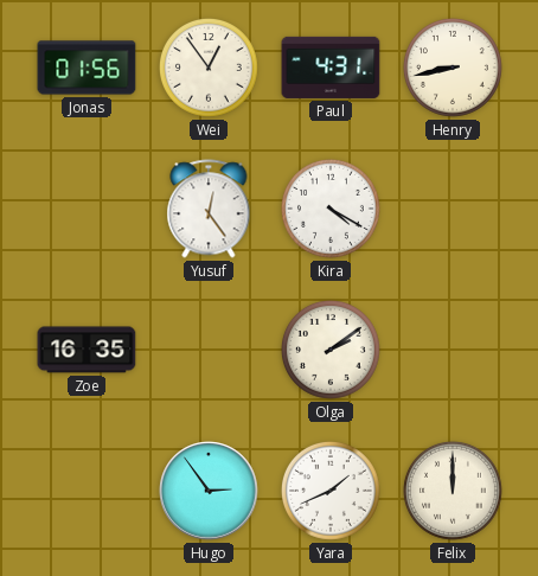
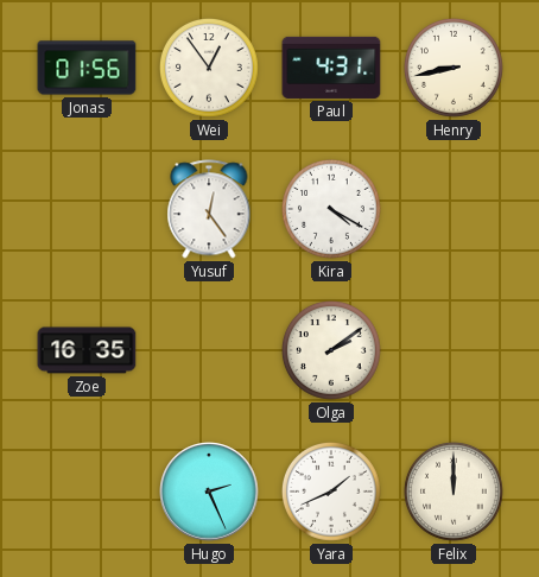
Hugo: 2:54 -> 2:26 (209, 492)
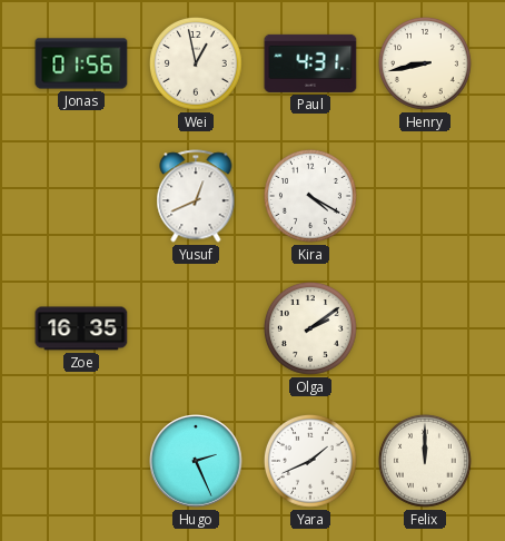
Wei: 12:54 -> 12:58 (196, 63)
Yusuf: 12:24 -> 12:41 (196, 196)
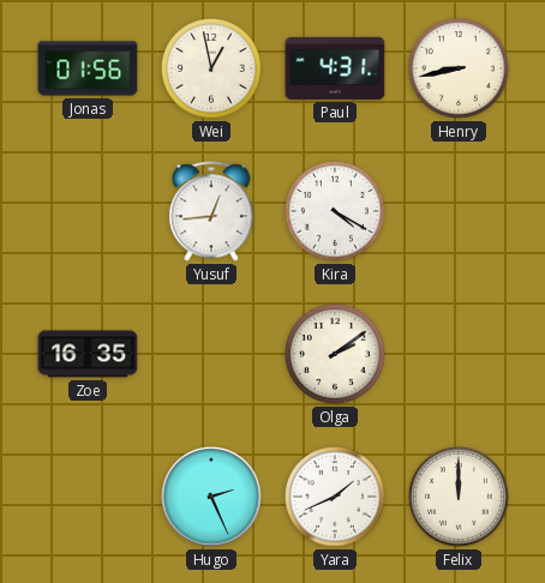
Yusuf: 12:41 -> 12:44 (211, 211)
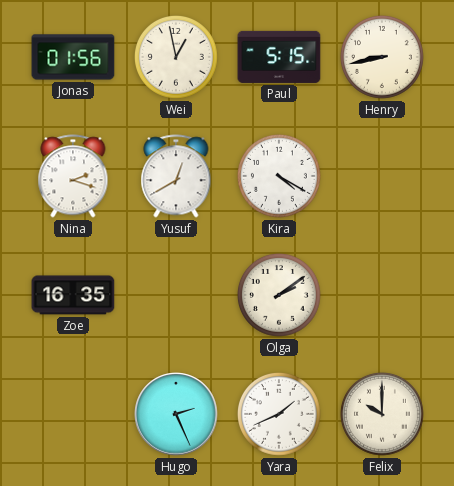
Paul: 4:31 -> 5:15 (279, 57)
Nina: none -> 2:18 (73, 176)
Yusuf: 12:44 -> 12:40 (176, 176)
Felix: 12:00 -> 10:00 (382, 414)
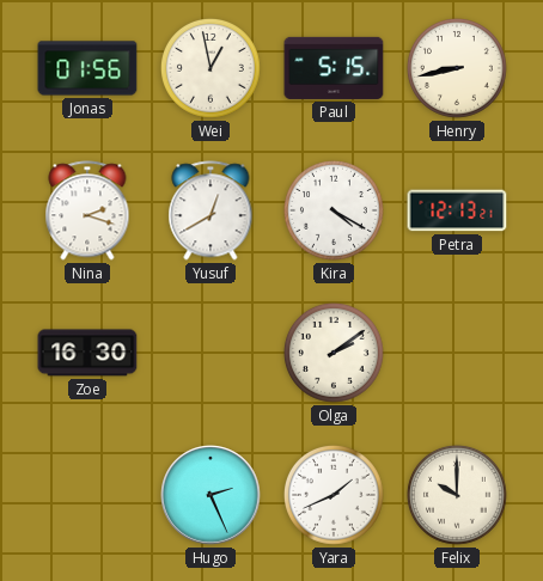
Petra: none -> 12:13 (457, 210)
Zoe: 16:35 -> 16:30 (87, 353)
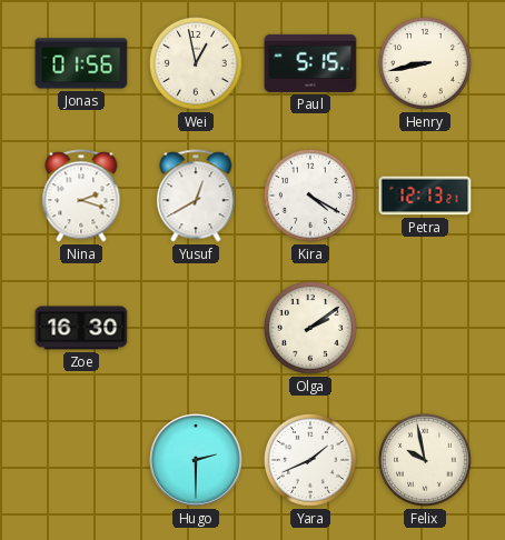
Hugo: 2:26 -> 2:30 (196, 460)
Felix: 10:00 -> 9:58 (425, 460)
